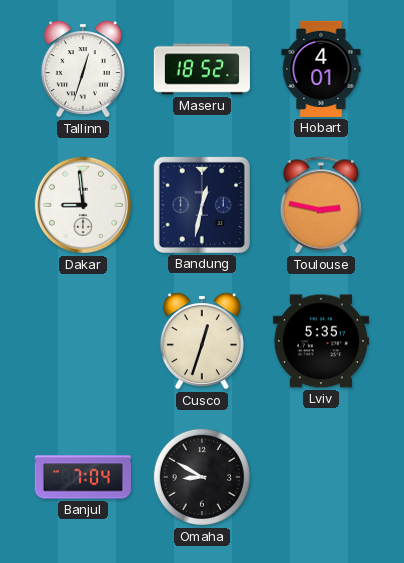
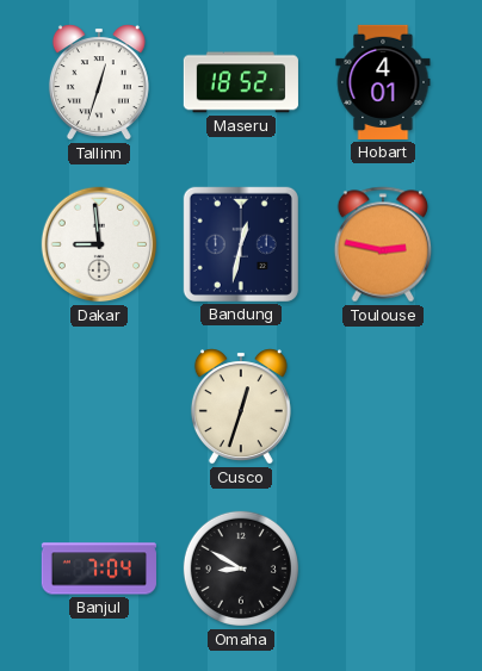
Lviv: 5:35 -> none (321, 341)
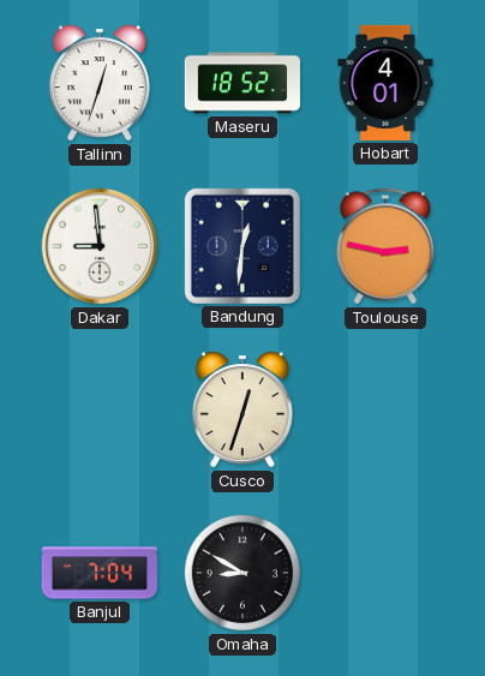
Bandung: 12:32 -> 12:31 (242, 246)
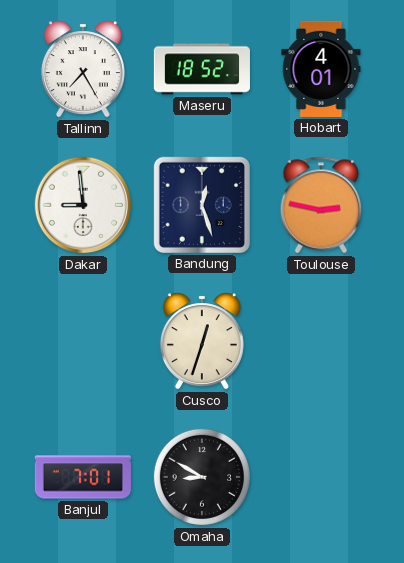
Tallinn: 12:33 -> 7:25 (83, 69)
Bandung: 12:31 -> 12:27 (202, 205)
Banjul: 7:04 -> 7:01 (83, 477)
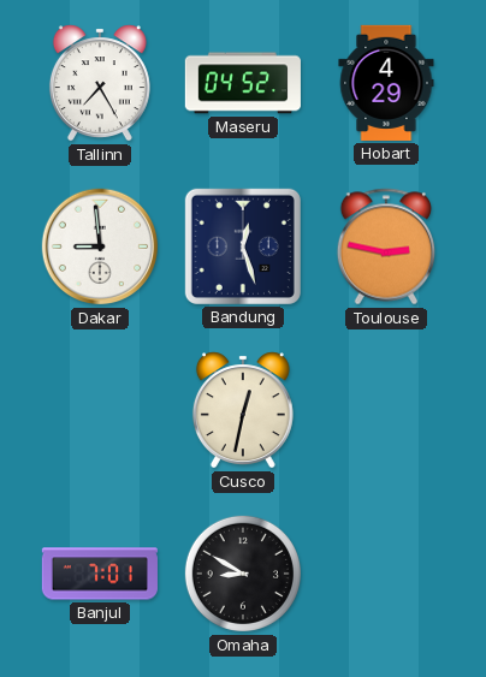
Maseru: 18:52 -> 04:52 (243, 83)
Hobart: 4:01 -> 4:29 (386, 83)
Cusco: 12:33 -> 12:32 (243, 410)
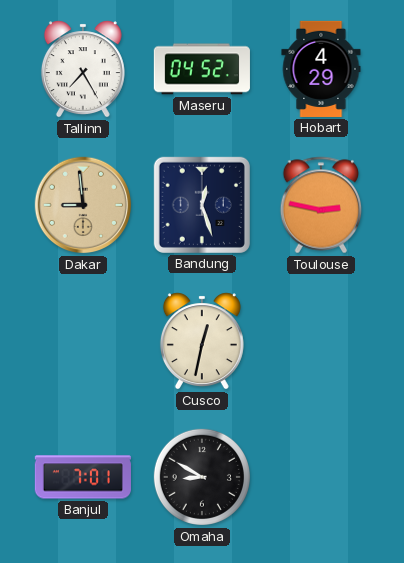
Dakar dial: white -> champagne (83, 205)
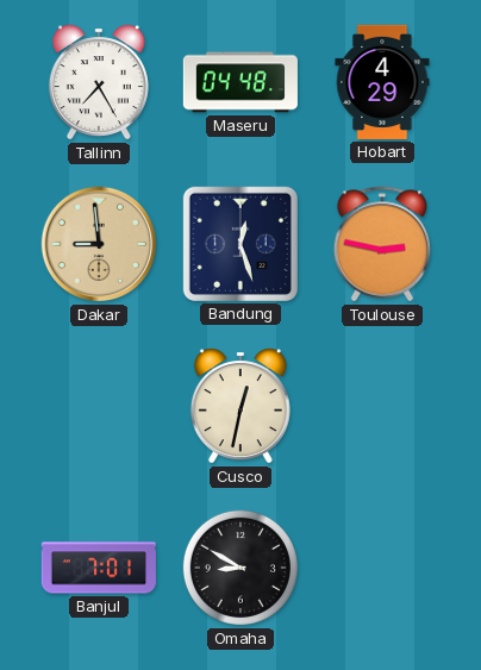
Maseru: 04:52 -> 04:48 (240, 82)
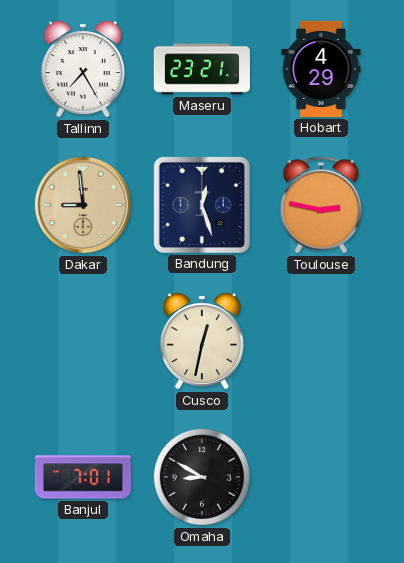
Maseru: 04:48 -> 23:21 (202, 69)
